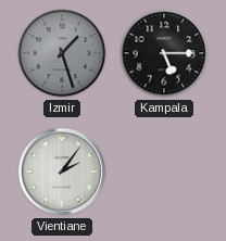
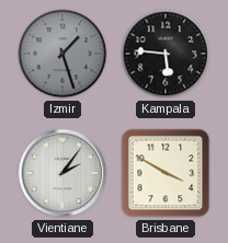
Kampala: 5:15 -> 5:46 (166, 54)
Brisbane: none -> 3:50 (166, 173)
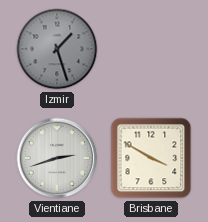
Kampala: 5:46 -> none (166, 54)
Vientiane: 2:06 -> 2:42 (57, 158)
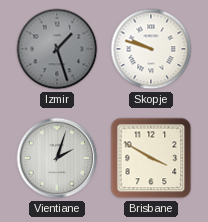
Skopje: none -> 9:48 (151, 49)
Vientiane: 2:42 -> 2:03 (57, 158)
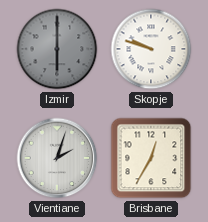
Izmir: 1:27 -> 6:00 (57, 49)
Brisbane: 3:50 -> 12:35 (151, 158)
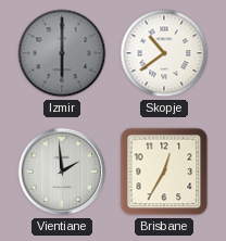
Skopje: 9:48 -> 10:39 (164, 53)
Vientiane: 2:03 -> 1:59 (62, 172)
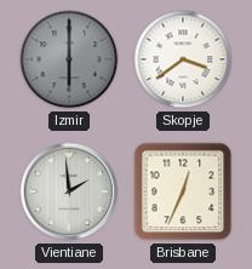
Skopje: 10:39 -> 3:39 (183, 59)
Brisbane: 12:35 -> 12:34 (183, 191)
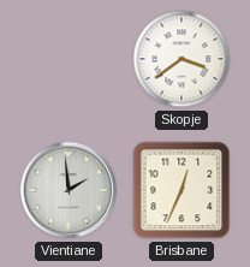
Izmir: 6:00 -> none (69, 59)
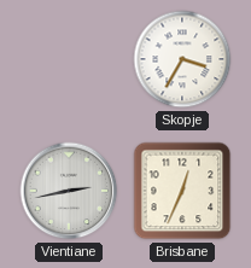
Skopje: 3:39 -> 3:35 (182, 59)
Vientiane: 1:59 -> 2:43 (69, 191)
